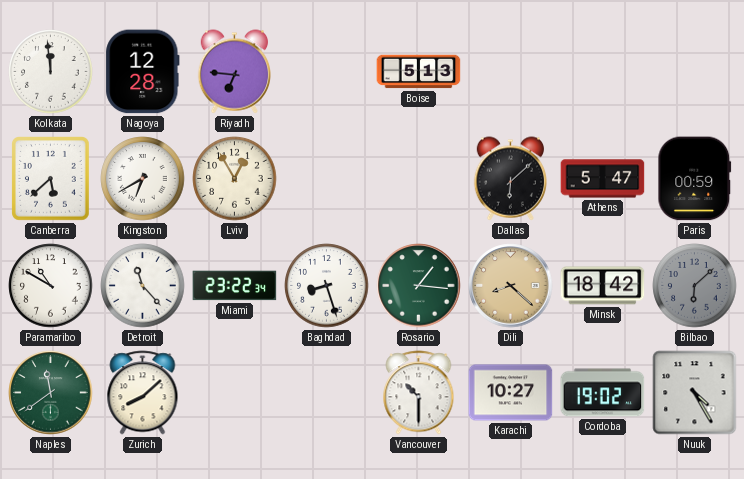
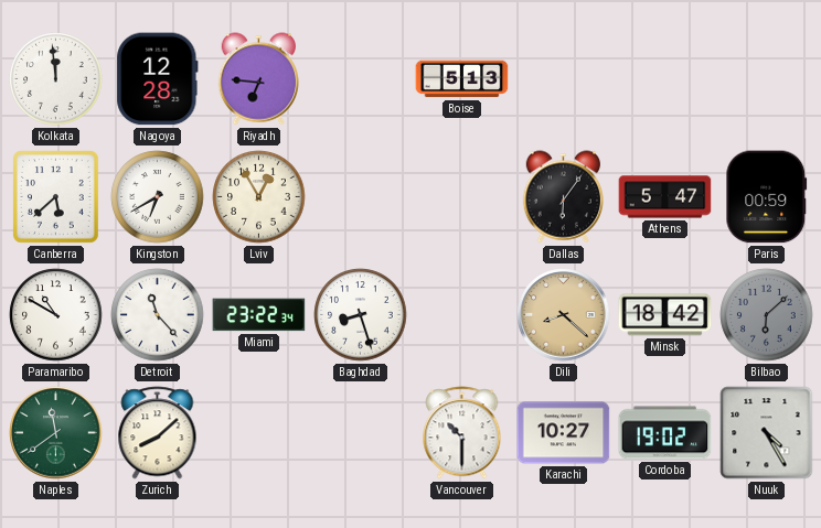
Dallas: 6:08 -> 6:06 (563, 197)
Rosario: 1:16 -> none (419, 286)
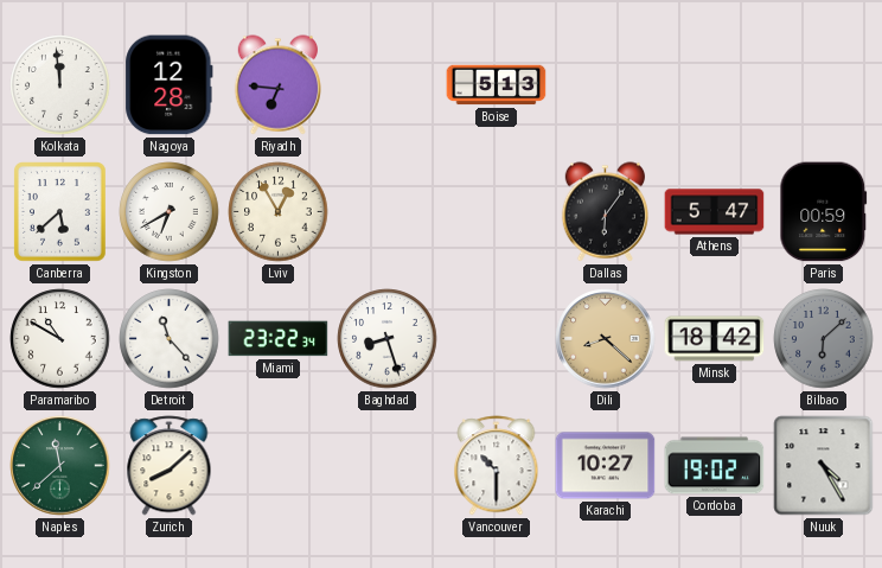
Naples: 11:39 -> 11:38 (60, 466)
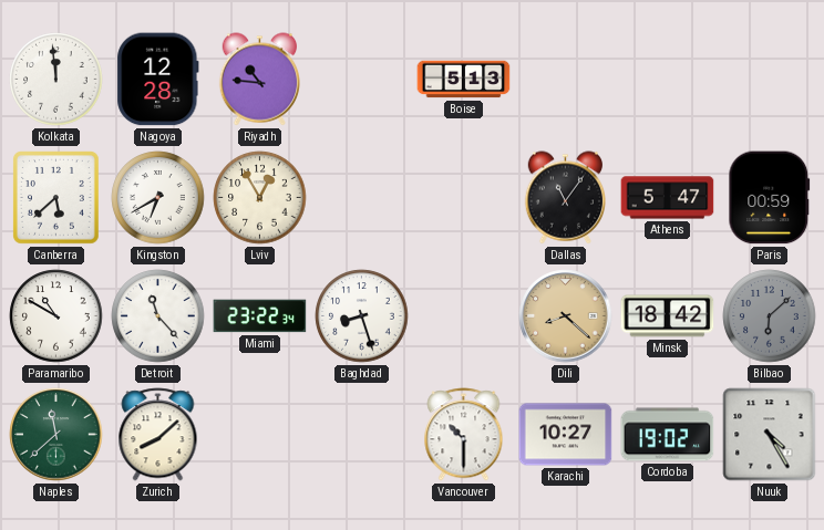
Riyadh: 6:46 -> 10:46 (259, 80)
Dallas: 6:06 -> 11:06 (565, 198)
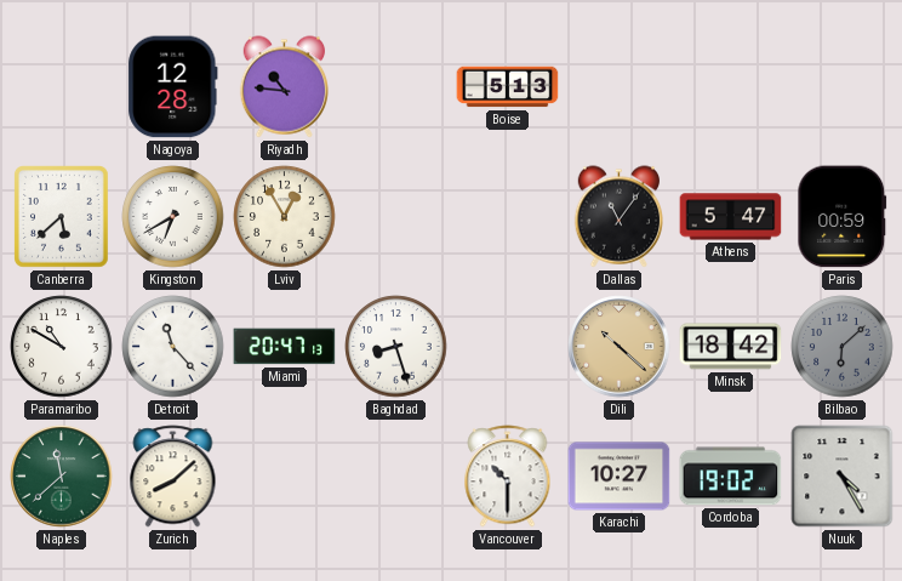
Kolkata: 11:59 -> none (56, 80)
Miami: 23:22 -> 20:47 (285, 347)
Dili: 8:22 -> 10:22 (620, 347)
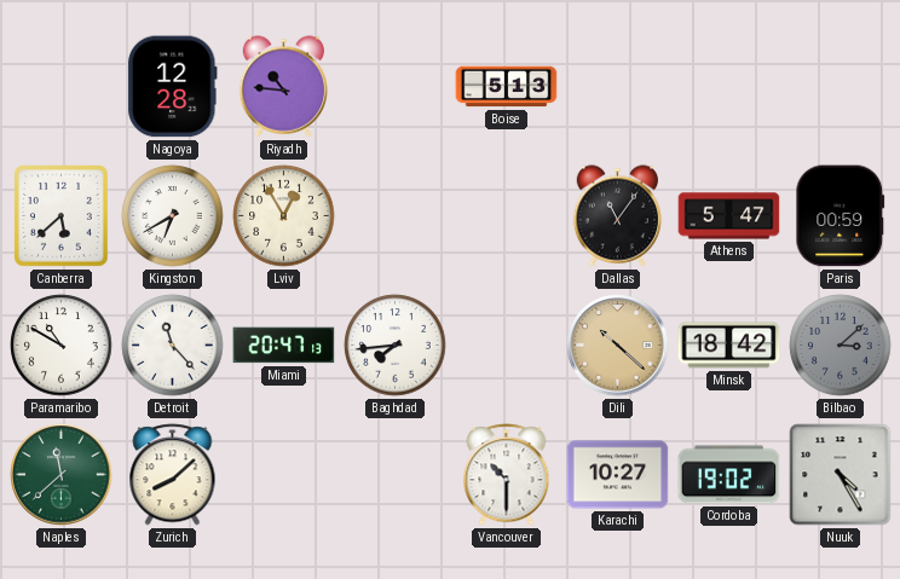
Baghdad: 8:27 -> 7:44 (396, 346)
Bilbao: 6:08 -> 3:08 (841, 346)
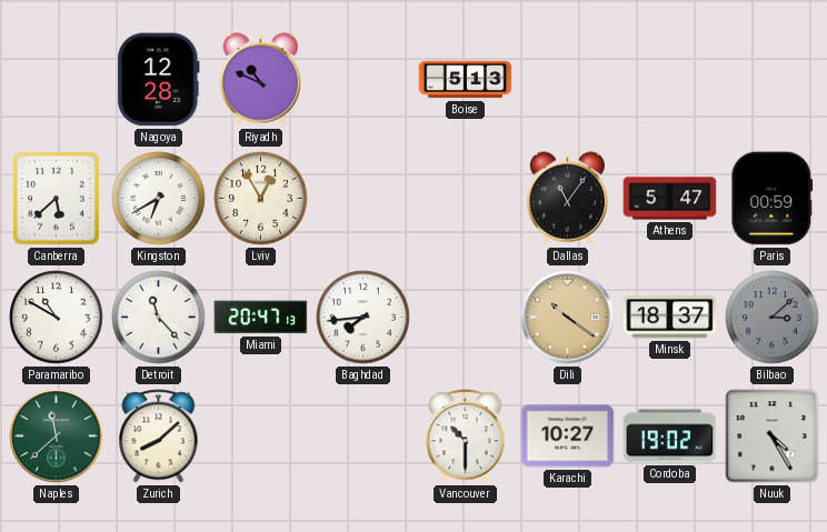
Riyadh: 10:46 -> 10:49 (260, 80)
Dili: 10:22 -> 10:21 (568, 318)
Minsk: 18:42 -> 18:37 (670, 318)
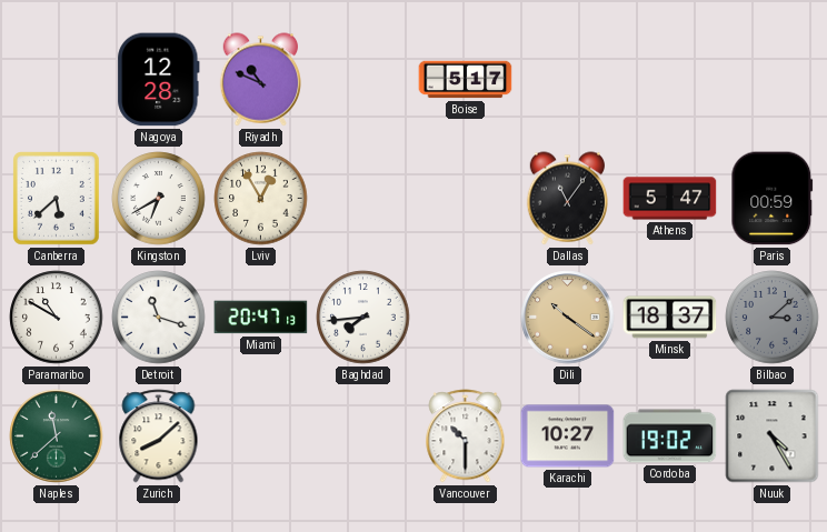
Boise: 5:13 -> 5:17 (466, 80)
Detroit: 11:23 -> 11:18 (159, 318)
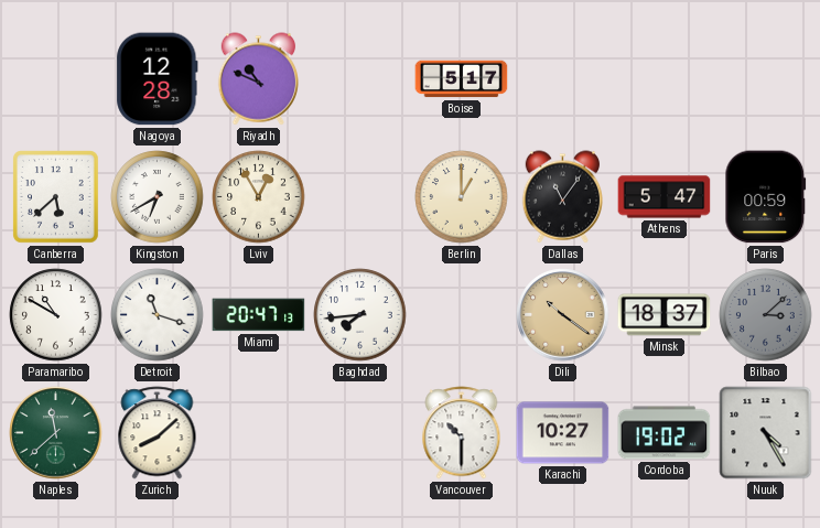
Berlin: none -> 1:00 (462, 197)
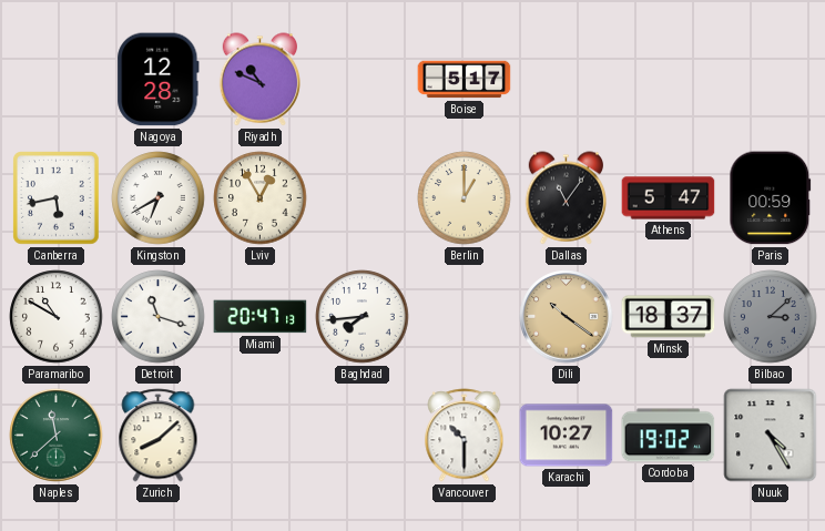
Canberra: 5:38 -> 5:43 (57, 198)
